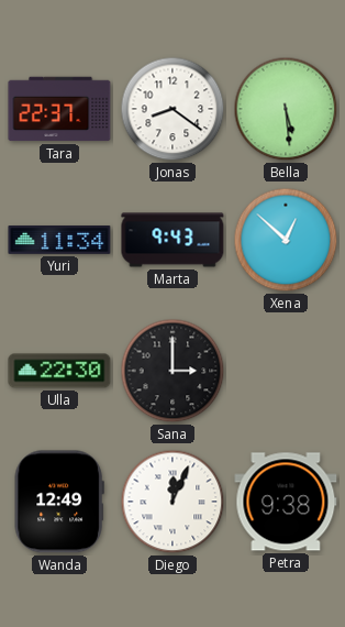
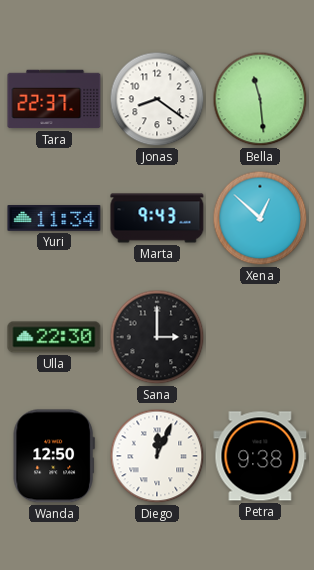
Bella: 5:29 -> 11:29 (260, 99)
Wanda: 12:49 -> 12:50 (54, 456)
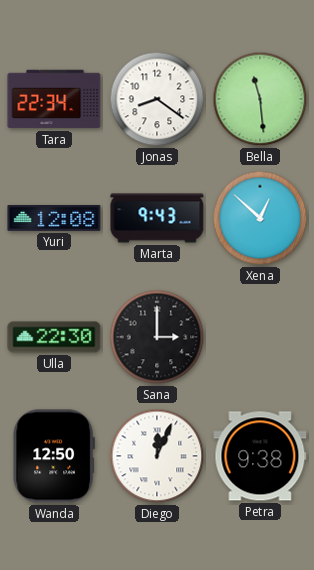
Tara: 22:37 -> 22:34 (54, 99)
Yuri: 11:34 -> 12:08 (54, 219)
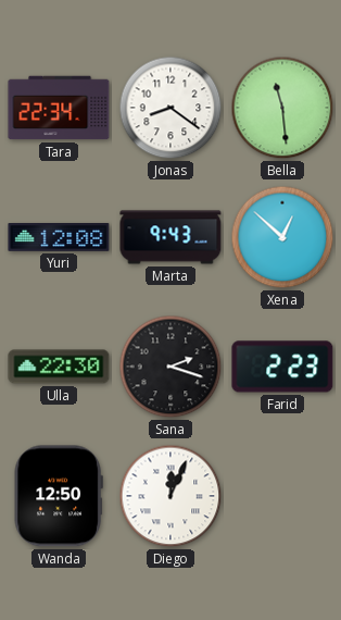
Sana: 3:00 -> 2:18 (171, 367)
Farid: none -> 2:23 (282, 367)
Petra: 9:38 -> none (260, 456)
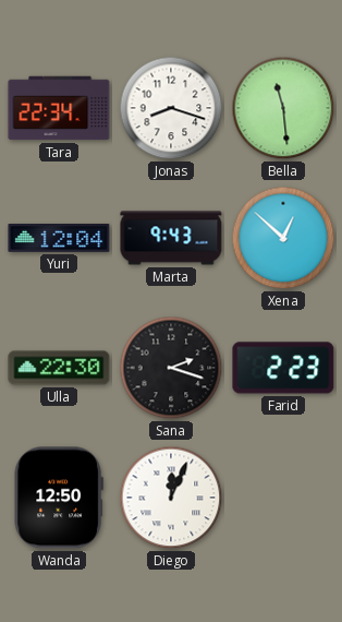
Jonas: 8:21 -> 8:18 (171, 108)
Yuri: 12:08 -> 12:04 (59, 239)
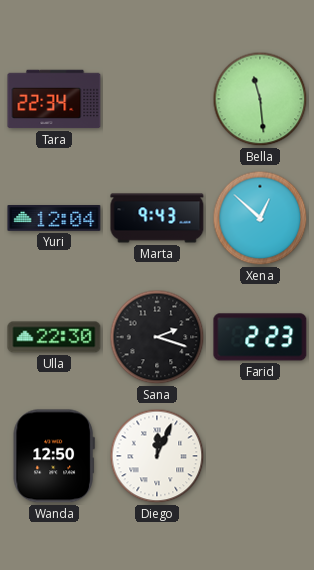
Jonas: 8:18 -> none (171, 108)
